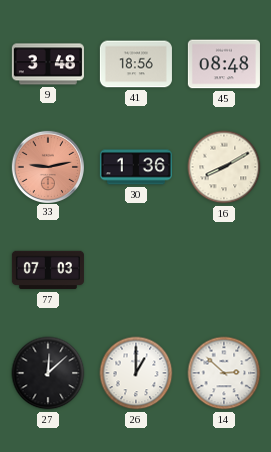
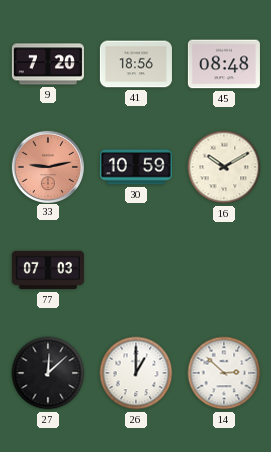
9: 3:48 -> 7:20 (48, 64)
30: 1:36 -> 10:59 (136, 167)
16: 8:10 -> 10:10 (224, 167)
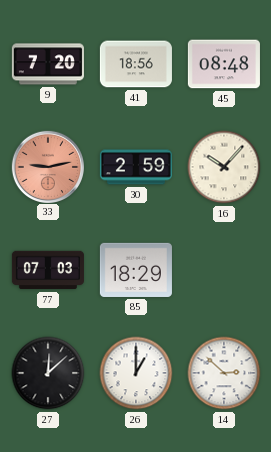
30: 10:59 -> 2:59 (136, 167)
16: 10:10 -> 10:07 (224, 167)
85: none -> 18:29 (136, 270)
